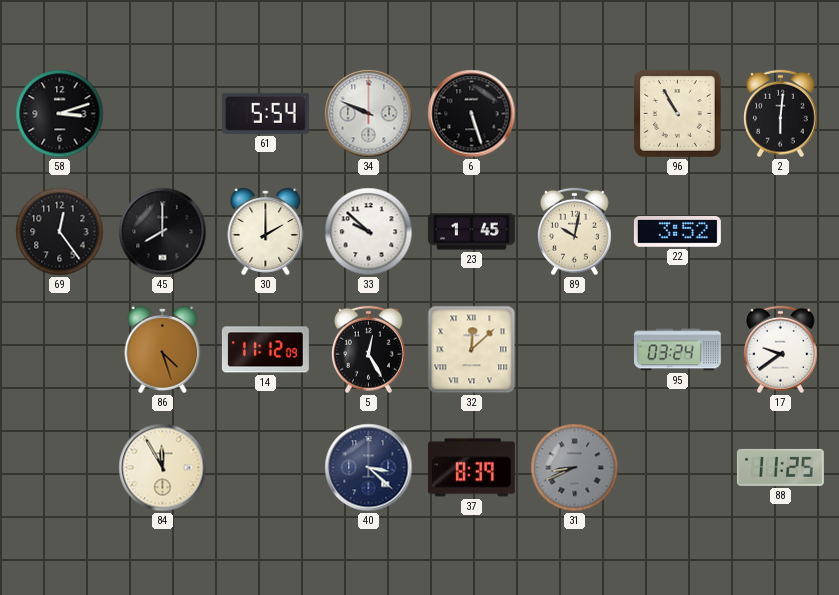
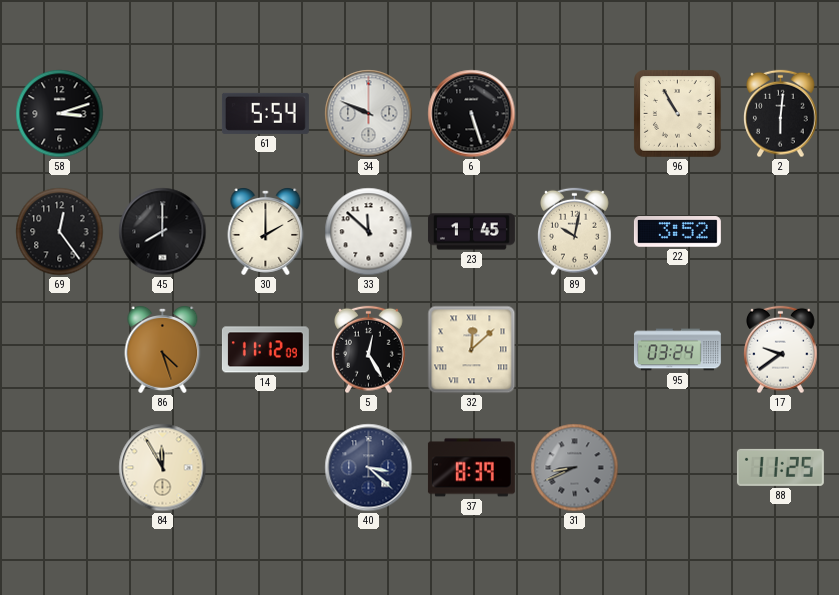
33: 9:52 -> 11:52 (369, 232)
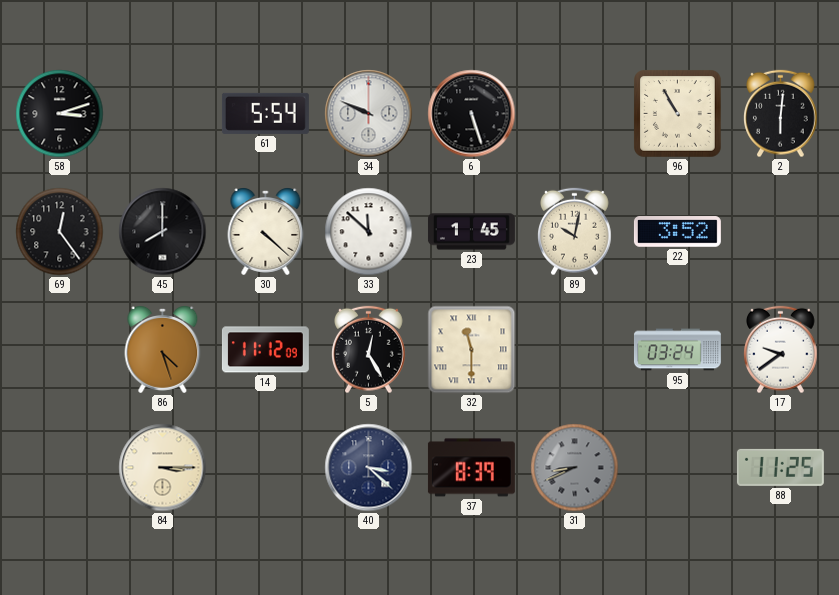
30: 2:00 -> 4:22 (266, 231)
32: 12:08 -> 11:30 (472, 350)
84: 11:55 -> 3:15 (163, 468)
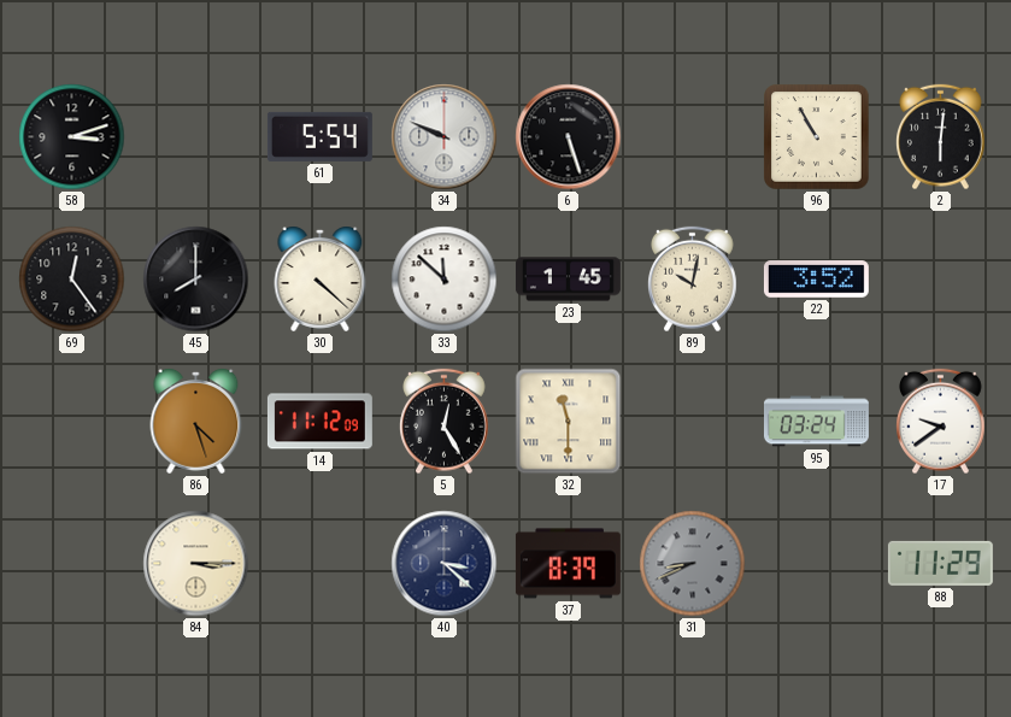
88: 11:25 -> 11:29 (940, 563)
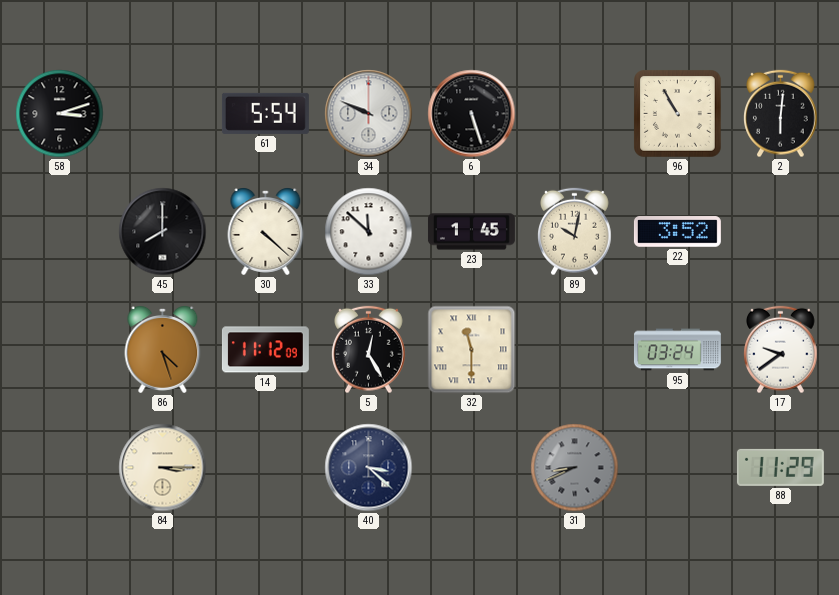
69: 12:24 -> none (72, 280)
37: 8:39 -> none (568, 564)
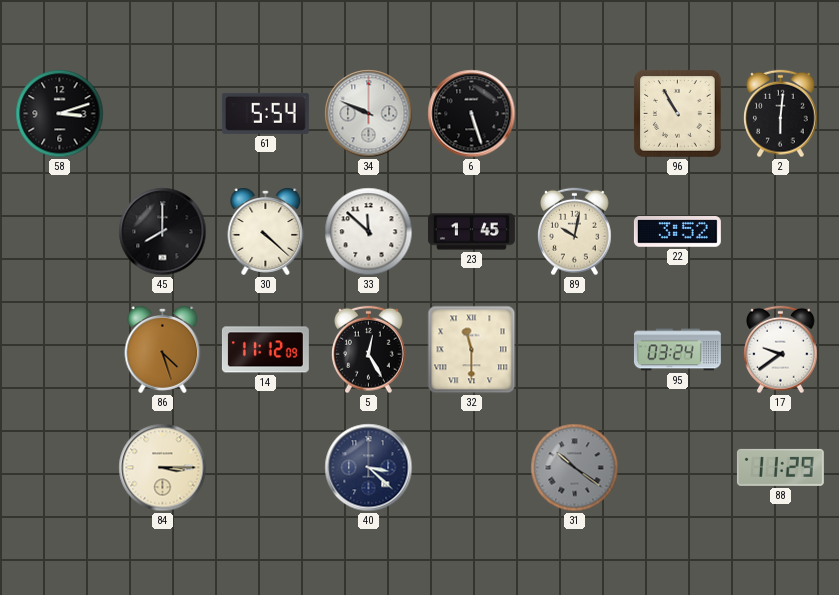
31: 8:41 -> 10:21 (575, 468)
